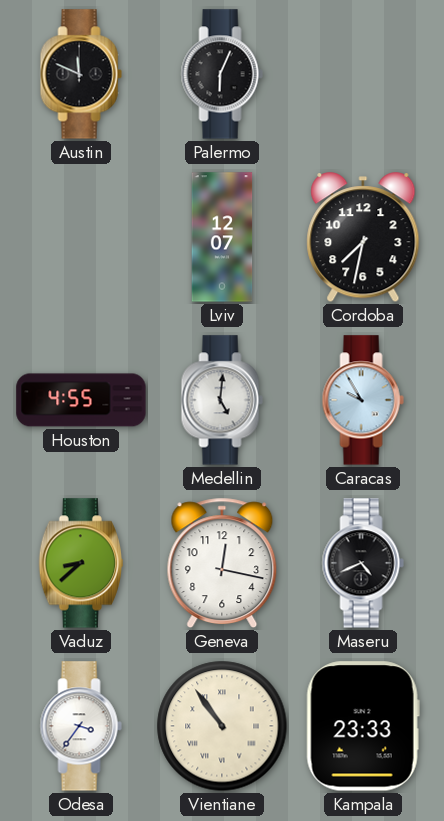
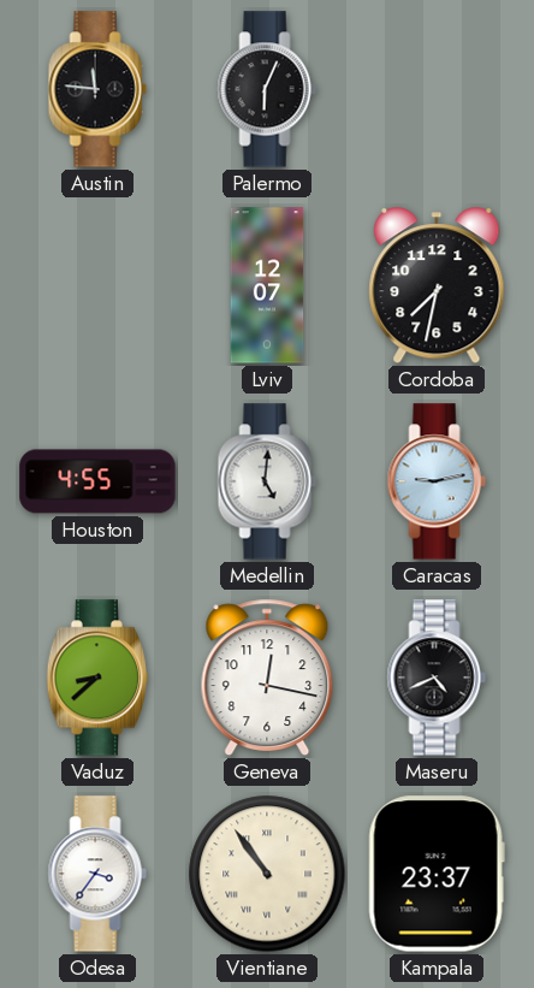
Austin: 11:49 -> 11:46 (97, 89)
Caracas: 9:55 -> 9:13 (437, 481)
Kampala: 23:33 -> 23:37 (437, 874)
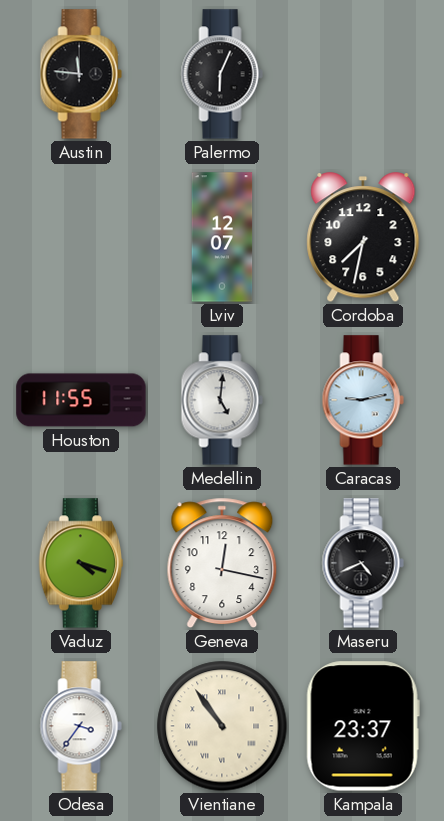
Houston: 4:55 -> 11:55 (81, 400)
Vaduz: 8:38 -> 4:18 (80, 563)
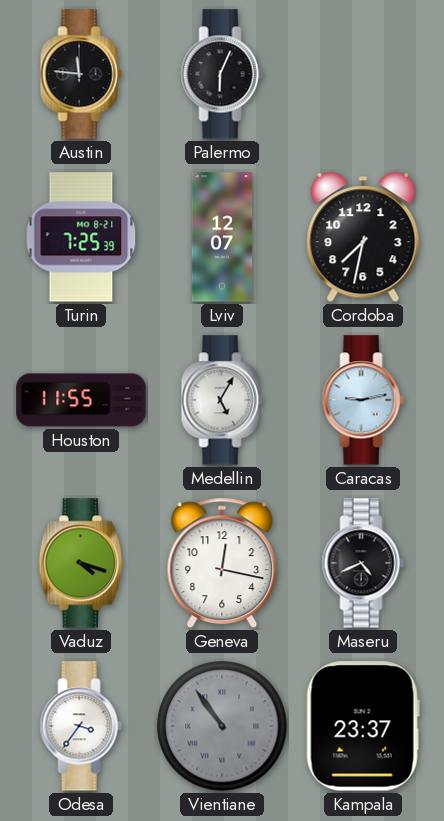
Turin: none -> 7:25 (81, 237)
Medellin: 5:01 -> 5:05 (222, 400)
Vientiane dial: cream -> grey (222, 726)
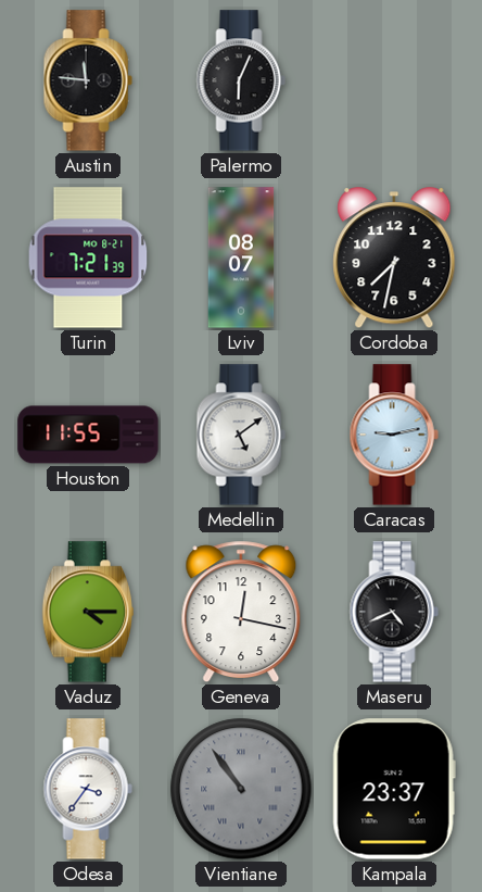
Turin: 7:25 -> 7:21 (88, 257)
Lviv: 12:07 -> 08:07 (241, 257)
Medellin: 5:05 -> 5:09 (241, 435)
Vaduz: 4:18 -> 4:15 (87, 612)
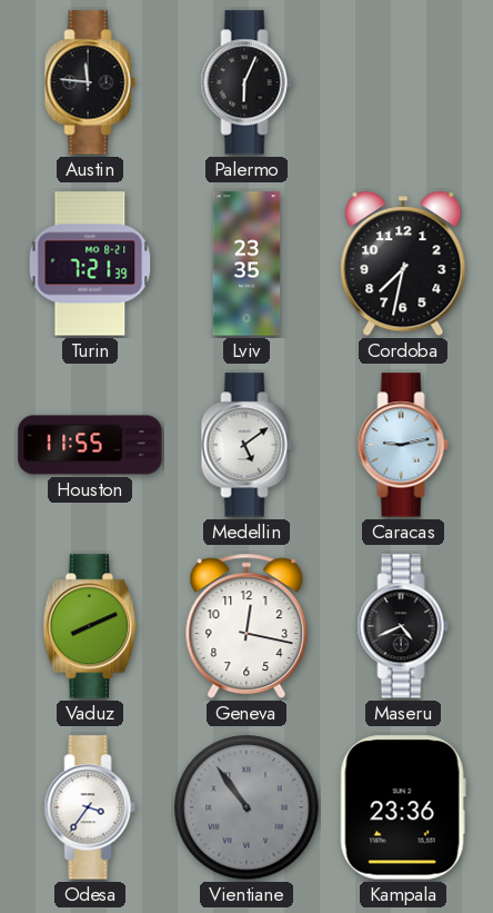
Lviv: 08:07 -> 23:35 (247, 264)
Vaduz: 4:15 -> 8:11 (89, 626)
Kampala: 23:37 -> 23:36 (403, 807)
